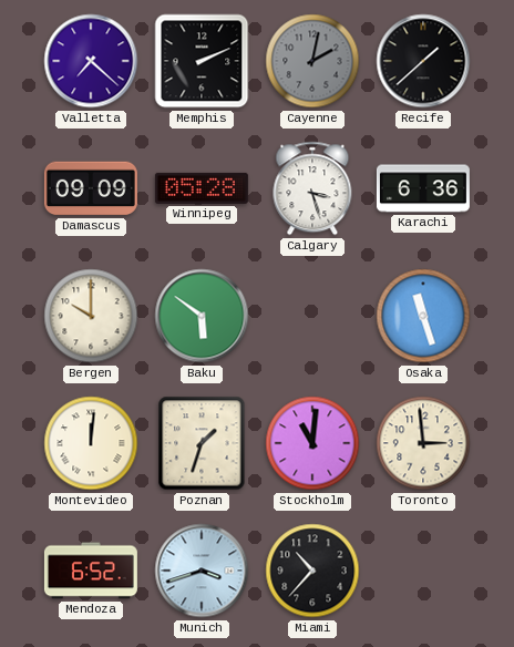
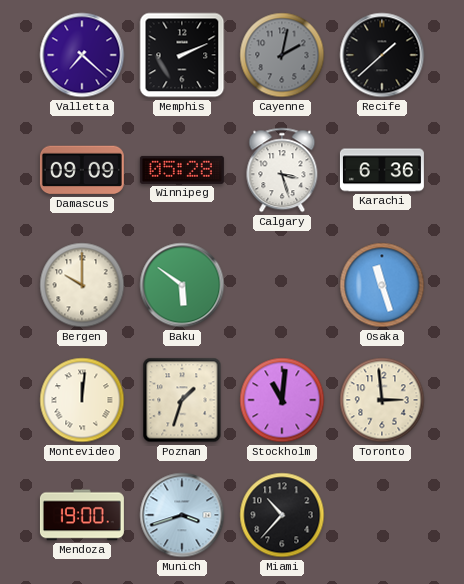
Mendoza: 6:52 -> 19:00 (82, 515)
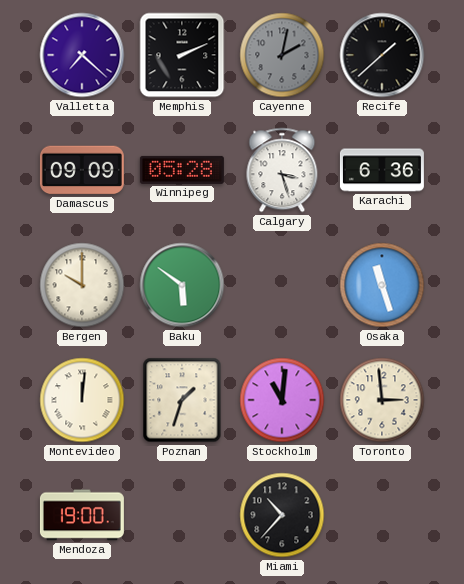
Munich: 3:42 -> none (182, 515)
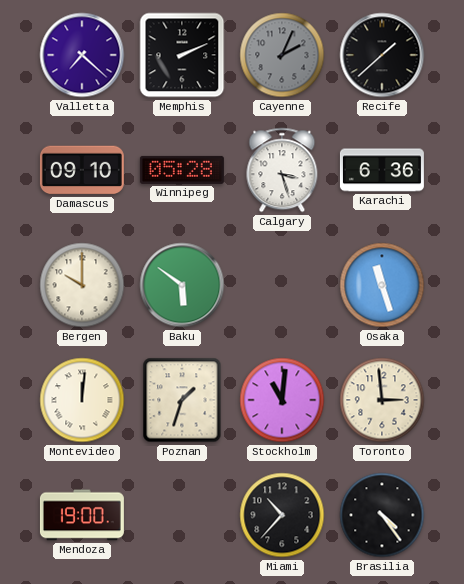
Cayenne: 2:02 -> 2:04 (282, 55)
Damascus: 09:09 -> 09:10 (82, 170)
Brasilia: none -> 4:24 (382, 515)
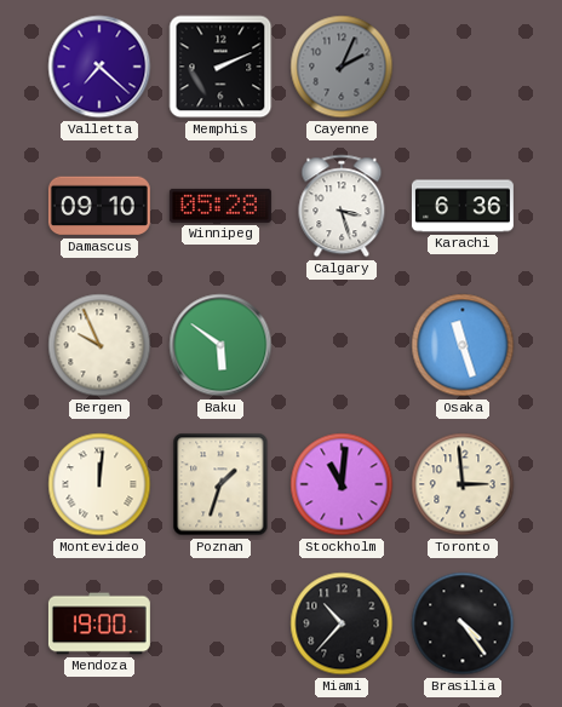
Recife: 1:38 -> none (382, 55)
Bergen: 10:00 -> 9:56 (99, 345)
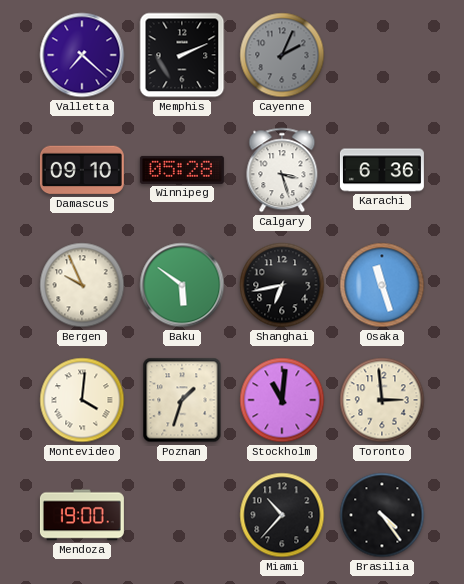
Shanghai: none -> 6:43 (282, 285)
Montevideo: 12:01 -> 4:01 (82, 400)
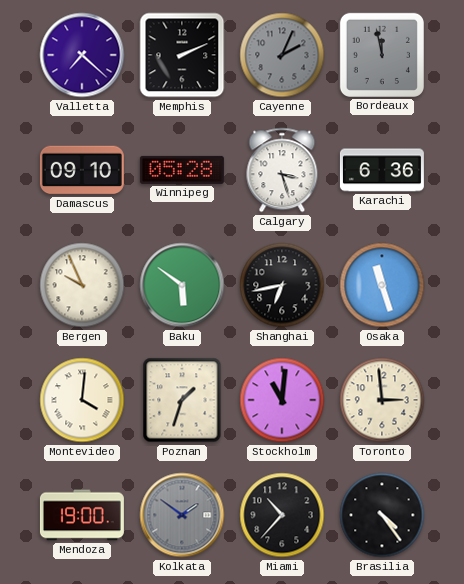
Bordeaux: none -> 11:58 (382, 55)
Kolkata: none -> 1:51 (182, 515)
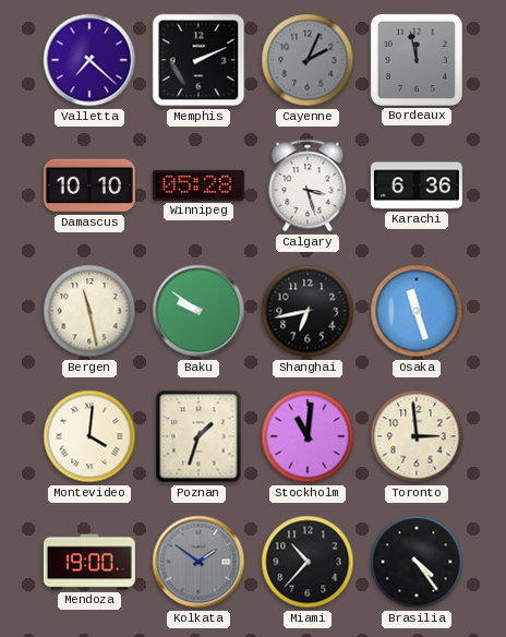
Damascus: 09:10 -> 10:10 (89, 185)
Bergen: 9:56 -> 11:28 (89, 311)
Baku: 5:51 -> 9:51 (198, 311)
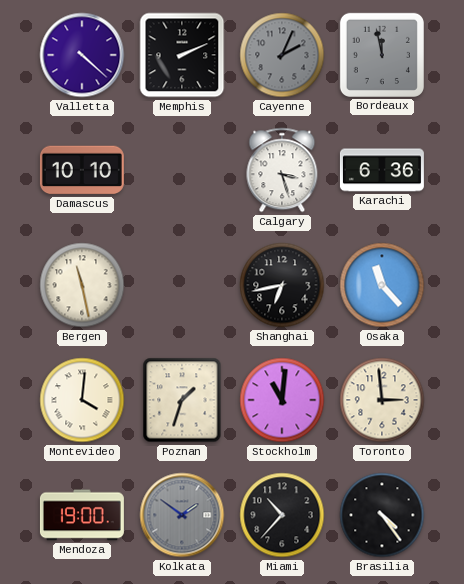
Valletta: 7:22 -> 4:22 (82, 55)
Winnipeg: 05:28 -> none (198, 185)
Baku: 9:51 -> none (198, 311)
Osaka: 11:27 -> 11:23 (382, 285)
